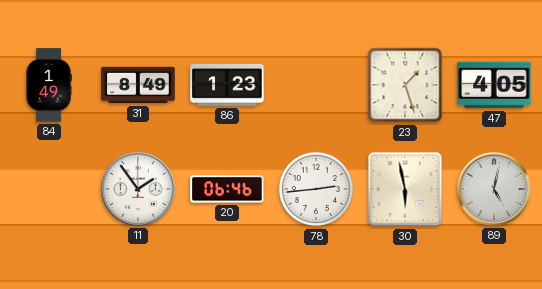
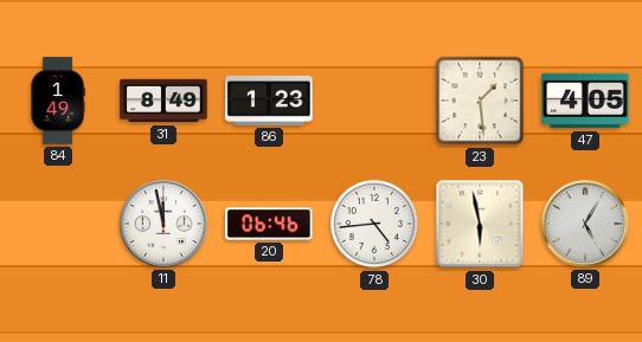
23: 1:27 -> 1:29 (480, 101)
11: 1:54 -> 11:58 (163, 224)
78: 2:44 -> 4:44 (374, 224)
89: 5:02 -> 5:05 (585, 224)
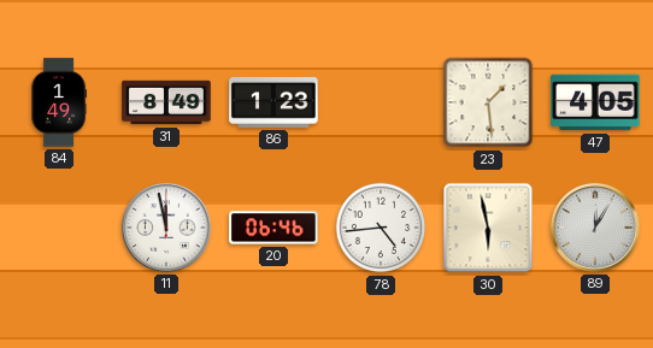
89: 5:05 -> 12:05 (595, 228)
